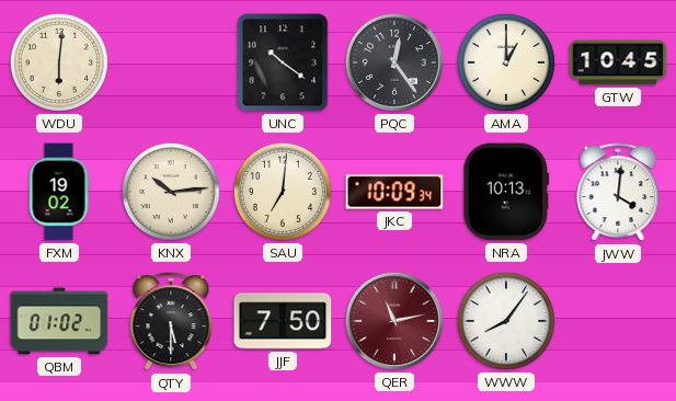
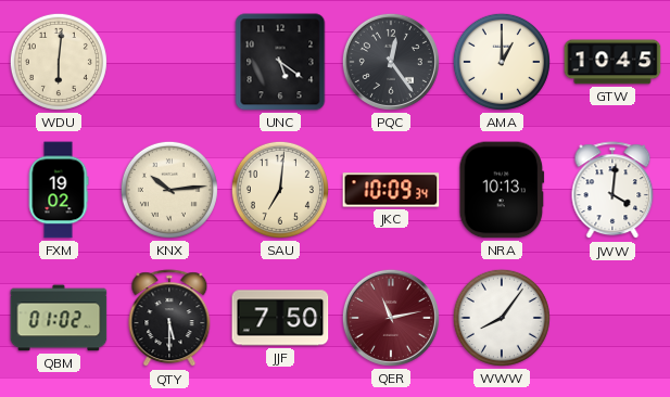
UNC: 10:21 -> 5:21 (280, 62)
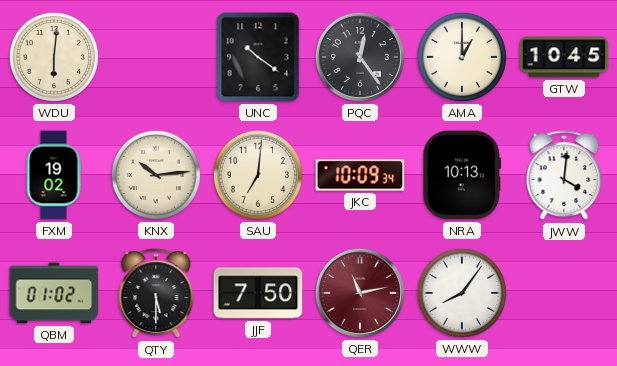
UNC: 5:21 -> 10:21 (258, 57)
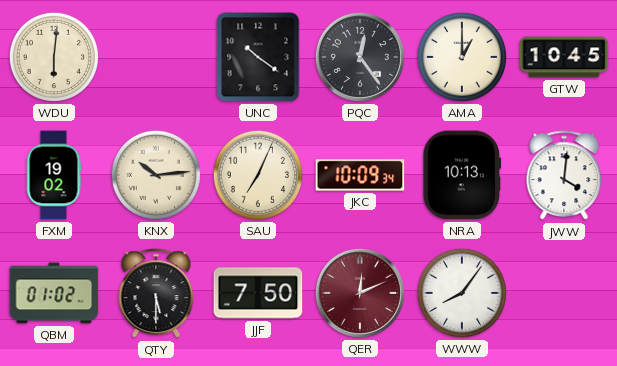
SAU: 7:01 -> 7:04 (258, 175)
QER: 11:13 -> 12:11 (360, 293)
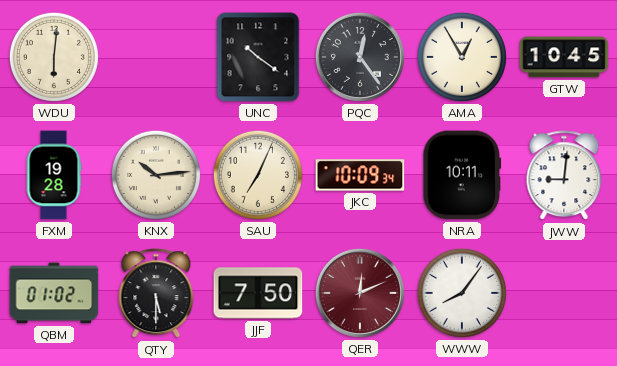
AMA: 1:00 -> 12:55 (462, 57)
FXM: 19:02 -> 19:28 (54, 175)
NRA: 10:13 -> 10:11 (462, 175)
JWW: 4:01 -> 9:01 (564, 176)
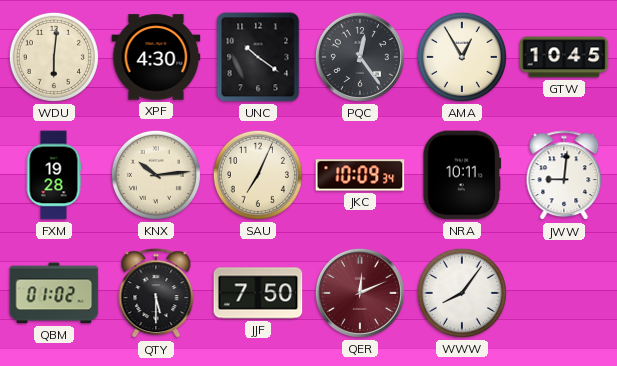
XPF: none -> 4:30 (156, 57)
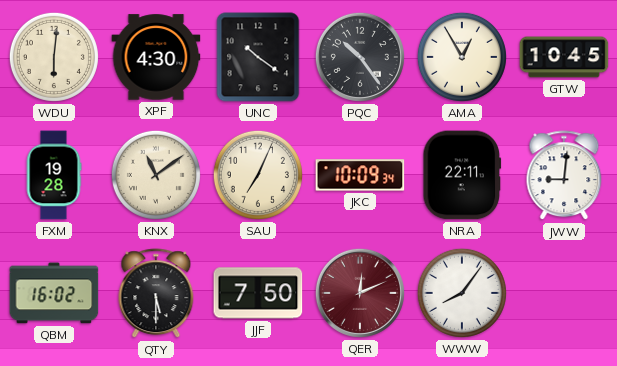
PQC: 12:24 -> 10:24 (360, 57)
KNX: 10:14 -> 11:09 (156, 175)
NRA: 10:11 -> 22:11 (462, 175)
QBM: 01:02 -> 16:02 (54, 293)
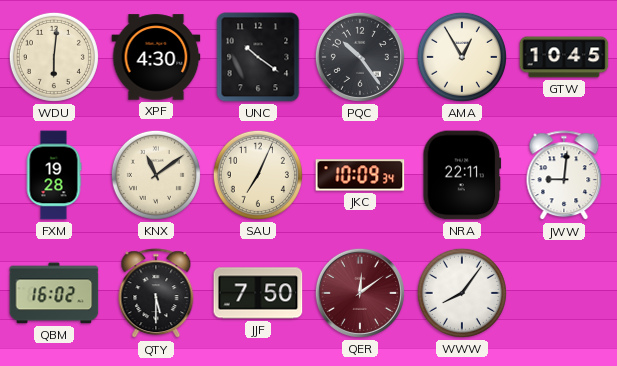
QER: 12:11 -> 12:09 (360, 293)
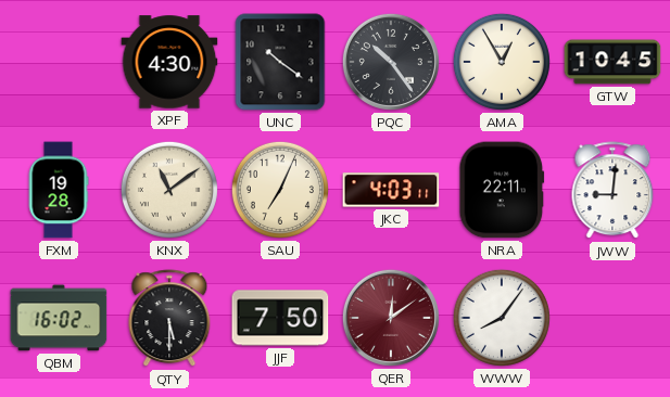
WDU: 6:01 -> none (54, 57)
JKC: 10:09 -> 4:03 (391, 190)
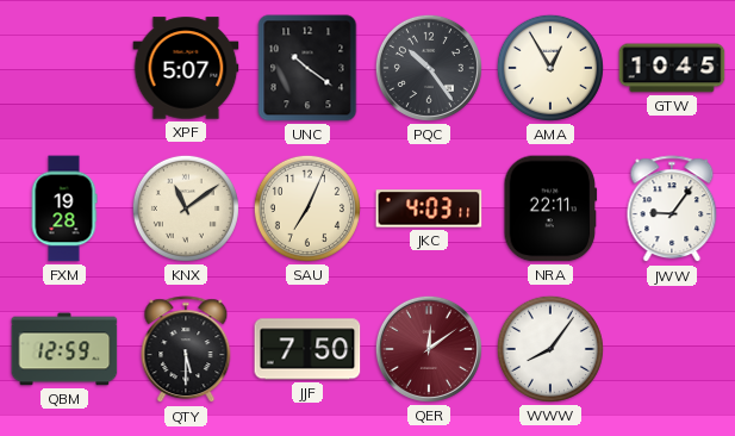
XPF: 4:30 -> 5:07 (186, 68)
JWW: 9:01 -> 9:06 (672, 210)
QBM: 16:02 -> 12:59 (64, 349)
